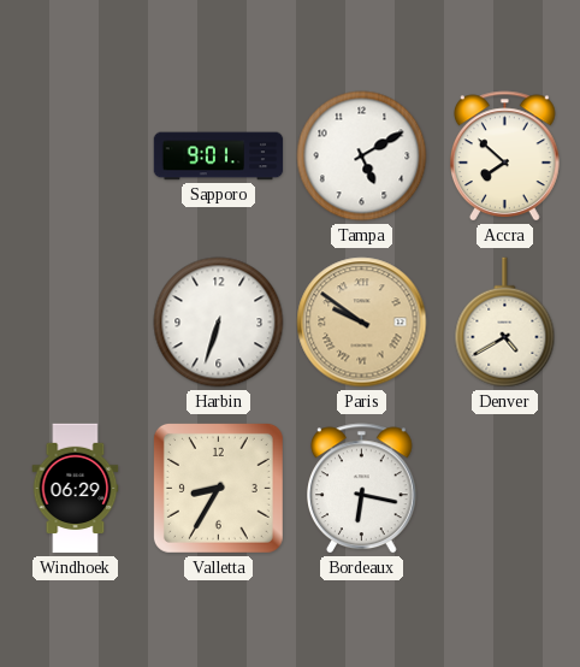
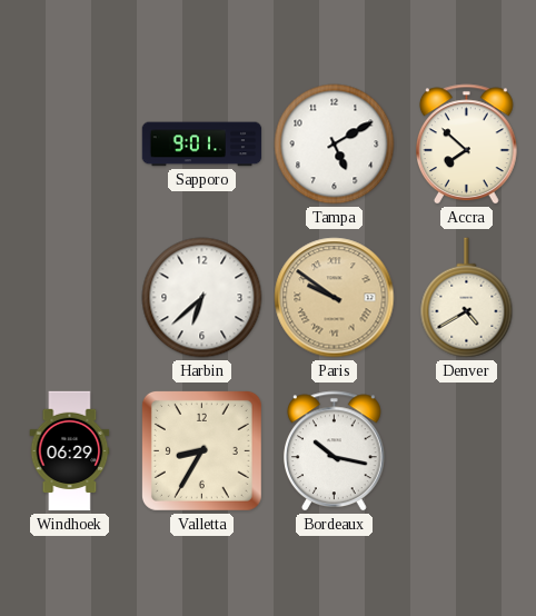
Harbin: 6:33 -> 6:38 (202, 298)
Bordeaux: 6:17 -> 10:17 (335, 451)
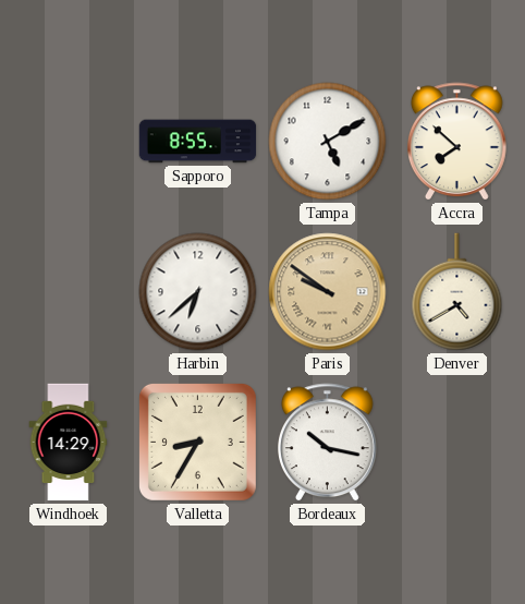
Sapporo: 9:01 -> 8:55 (198, 142)
Windhoek: 06:29 -> 14:29 (69, 443)
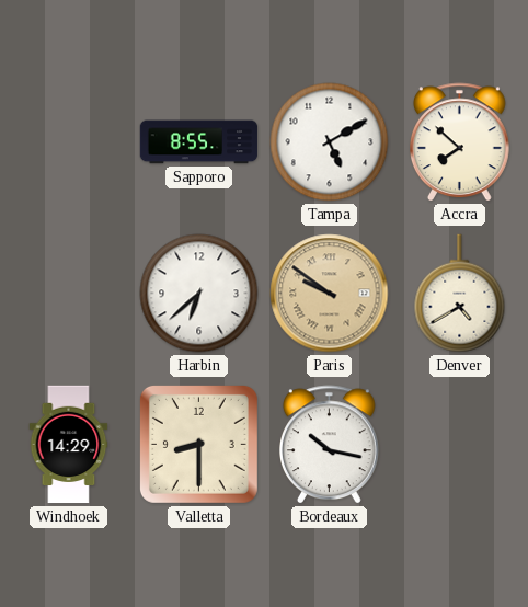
Valletta: 8:35 -> 8:30 (198, 444)
